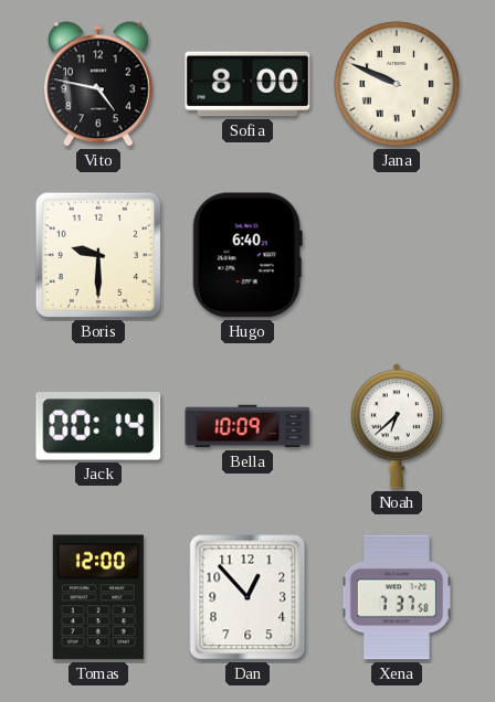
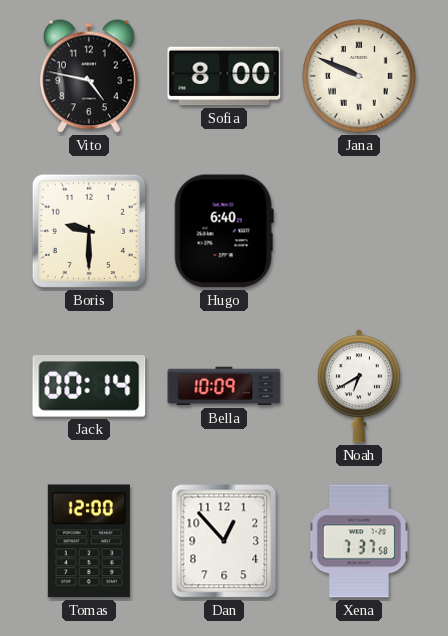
Noah: 6:38 -> 6:40 (359, 386)
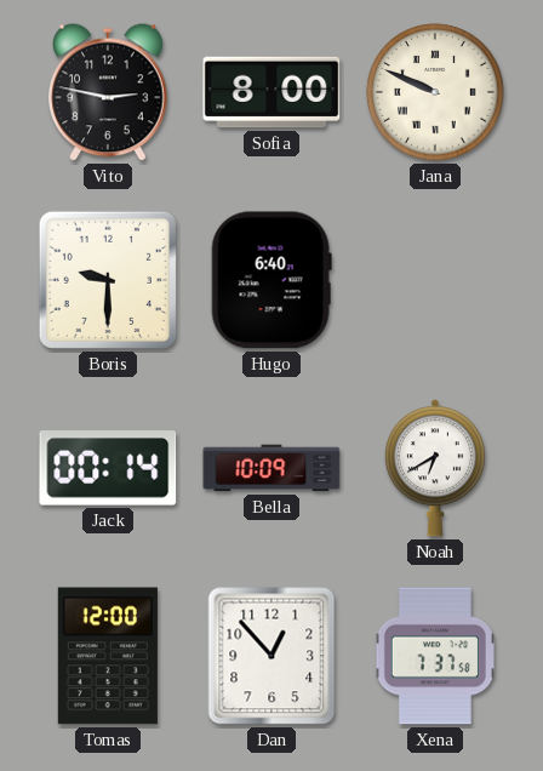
Vito: 4:47 -> 2:47 (109, 92)
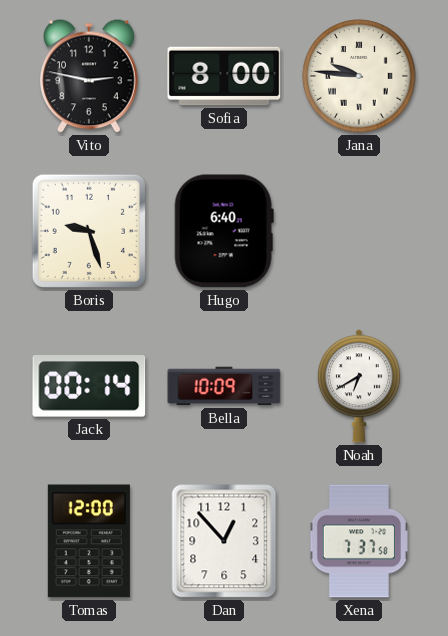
Jana: 9:49 -> 9:46 (359, 76)
Boris: 9:30 -> 9:27 (89, 231)
